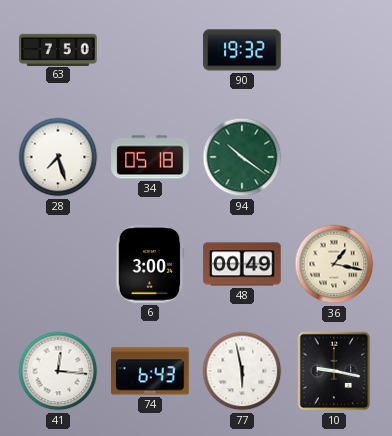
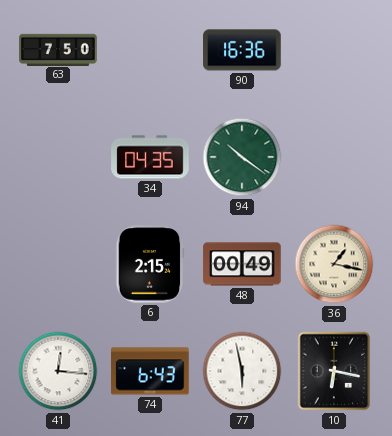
90: 19:32 -> 16:36 (242, 50)
28: 7:27 -> none (58, 157)
34: 05:18 -> 04:35 (150, 157)
6: 3:00 -> 2:15 (150, 264)
10: 9:17 -> 6:17 (334, 371)
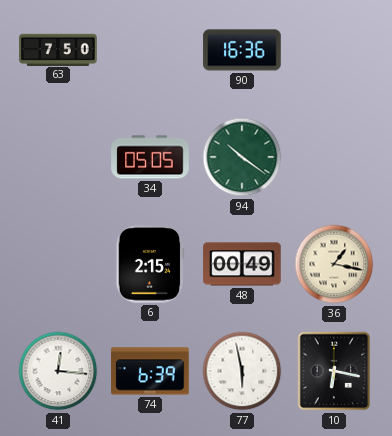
34: 04:35 -> 05:05 (150, 157)
74: 6:43 -> 6:39 (150, 371)
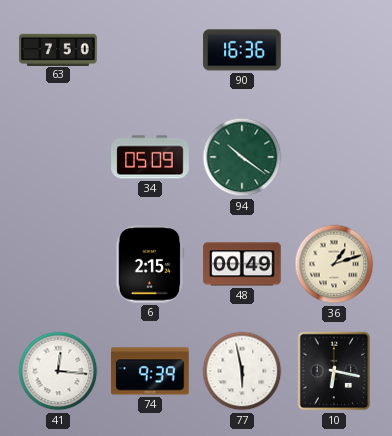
34: 05:05 -> 05:09 (150, 157)
36: 1:17 -> 1:12 (334, 264)
74: 6:39 -> 9:39 (150, 371)
